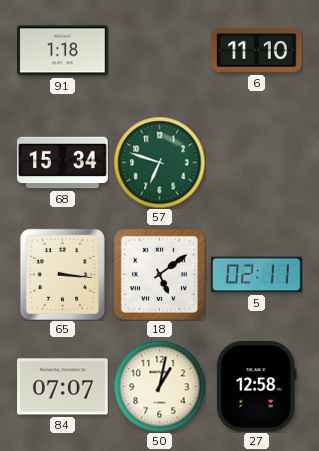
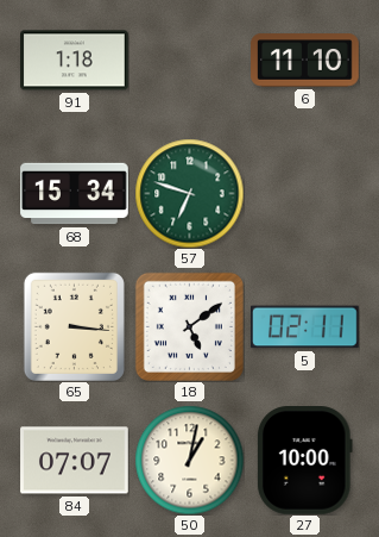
27: 12:58 -> 10:00 (305, 461)
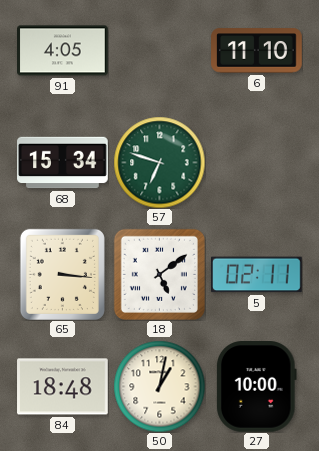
91: 1:18 -> 4:05 (63, 51)
84: 07:07 -> 18:48 (63, 387)
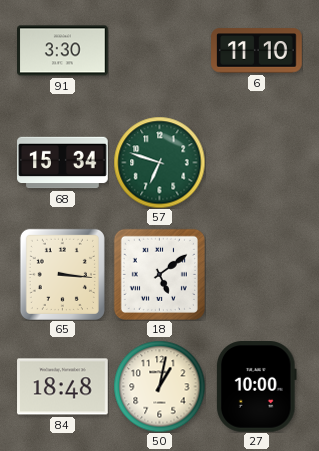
91: 4:05 -> 3:30 (63, 51)
5: 02:11 -> none (257, 275)
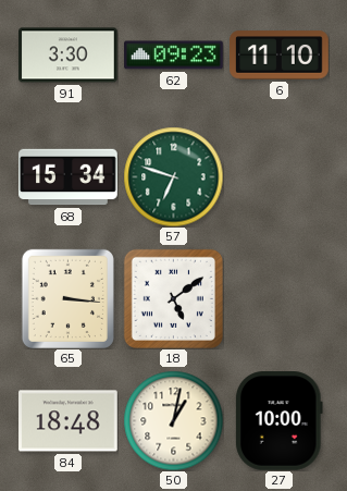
62: none -> 09:23 (174, 56)
